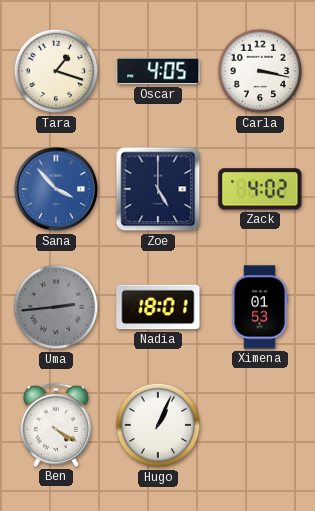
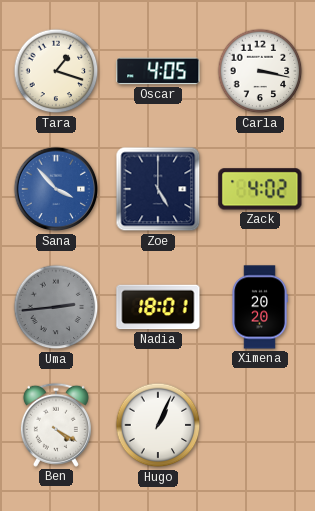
Ximena: 01:53 -> 20:20 (260, 307)
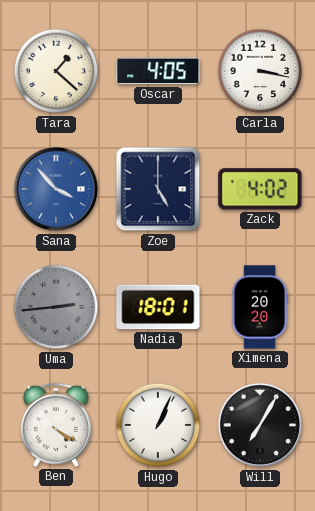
Tara: 1:18 -> 1:22 (56, 71)
Will: none -> 7:05 (260, 425)
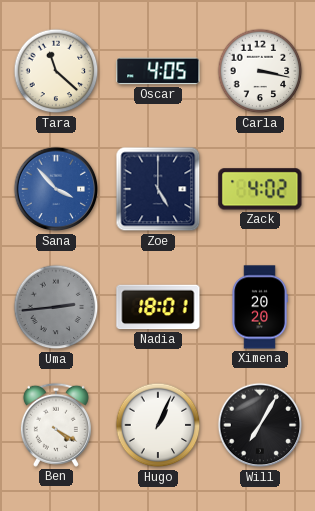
Tara: 1:22 -> 11:22 (56, 71)
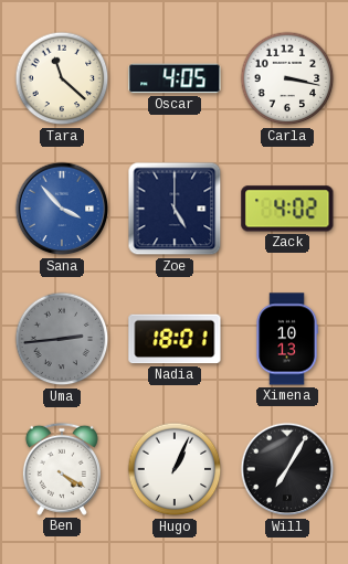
Ximena: 20:20 -> 10:13 (287, 339)
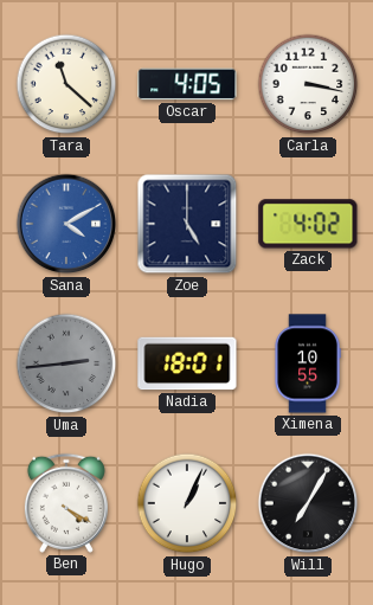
Sana: 3:53 -> 4:10 (66, 224)
Ximena: 10:13 -> 10:55 (308, 363)
